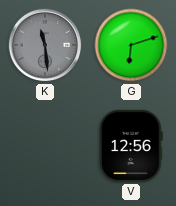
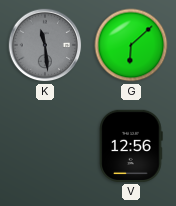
G: 6:12 -> 6:08 (131, 45)
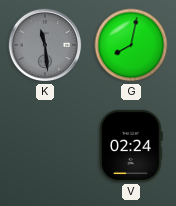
G: 6:08 -> 8:02 (131, 45)
V: 12:56 -> 02:24 (131, 146)
